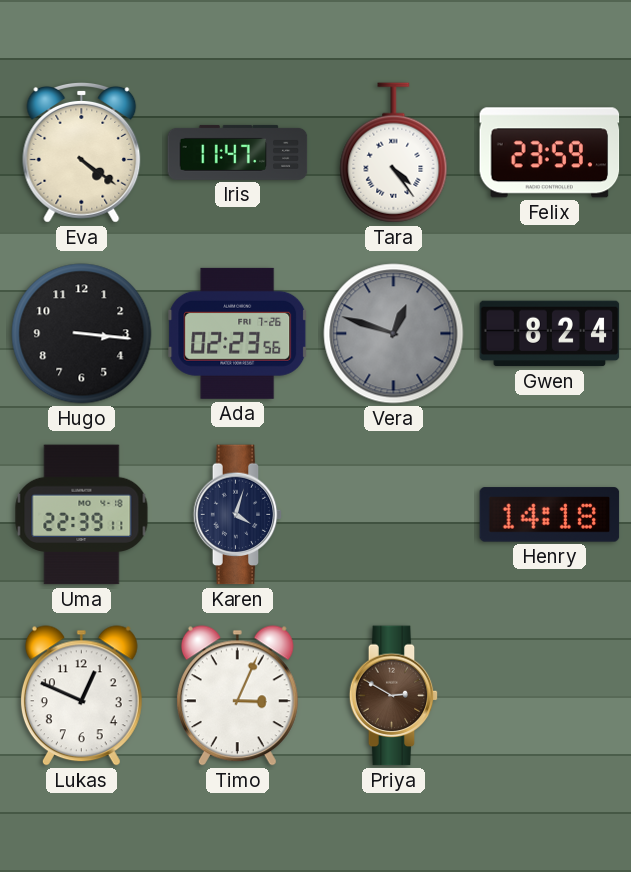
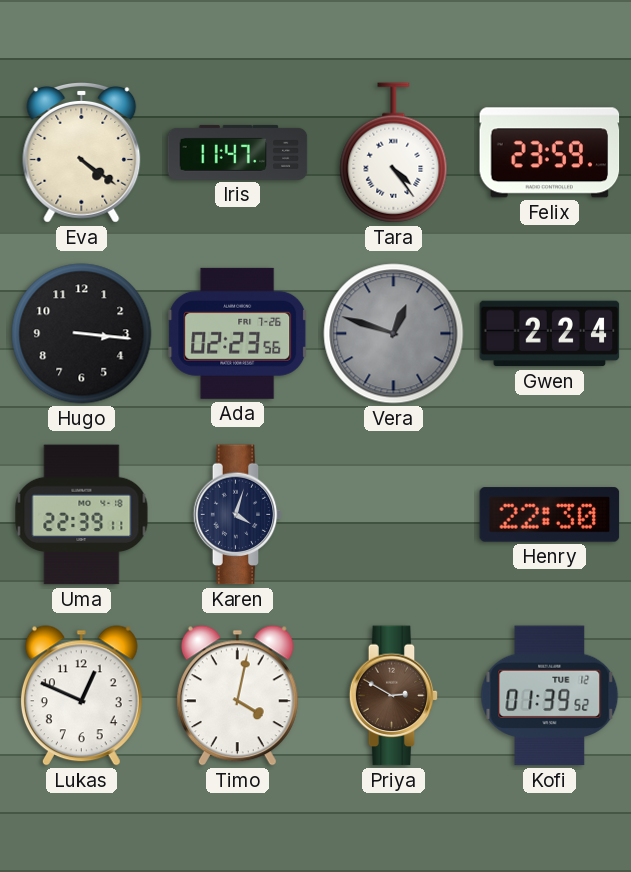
Gwen: 8:24 -> 2:24 (550, 334)
Henry: 14:18 -> 22:30 (550, 515)
Timo: 3:04 -> 4:02 (237, 696)
Kofi: none -> 01:39 (550, 696)
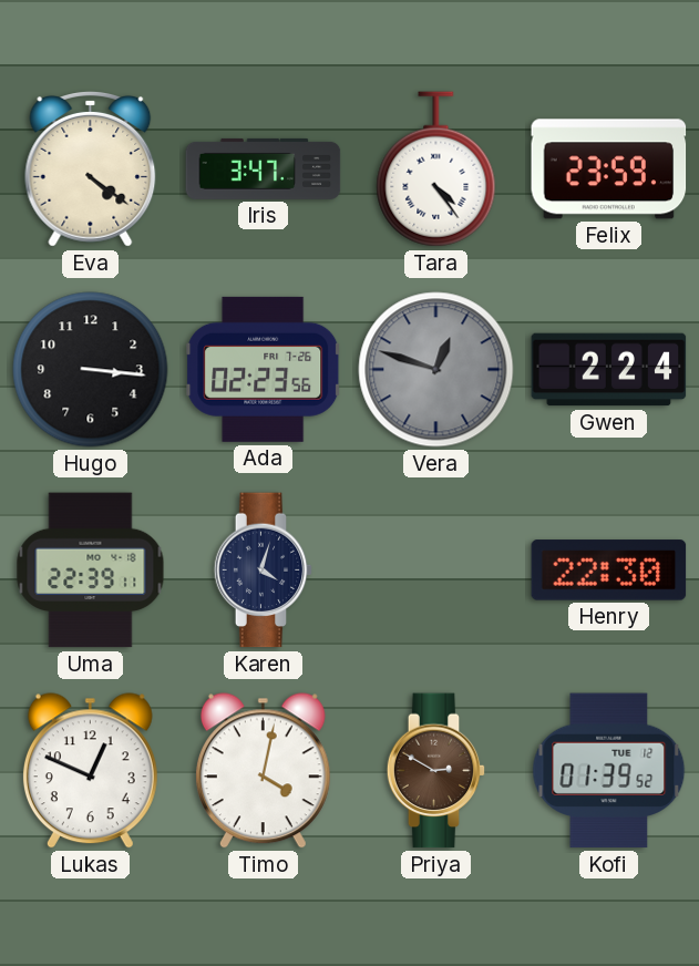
Iris: 11:47 -> 3:47 (264, 168)
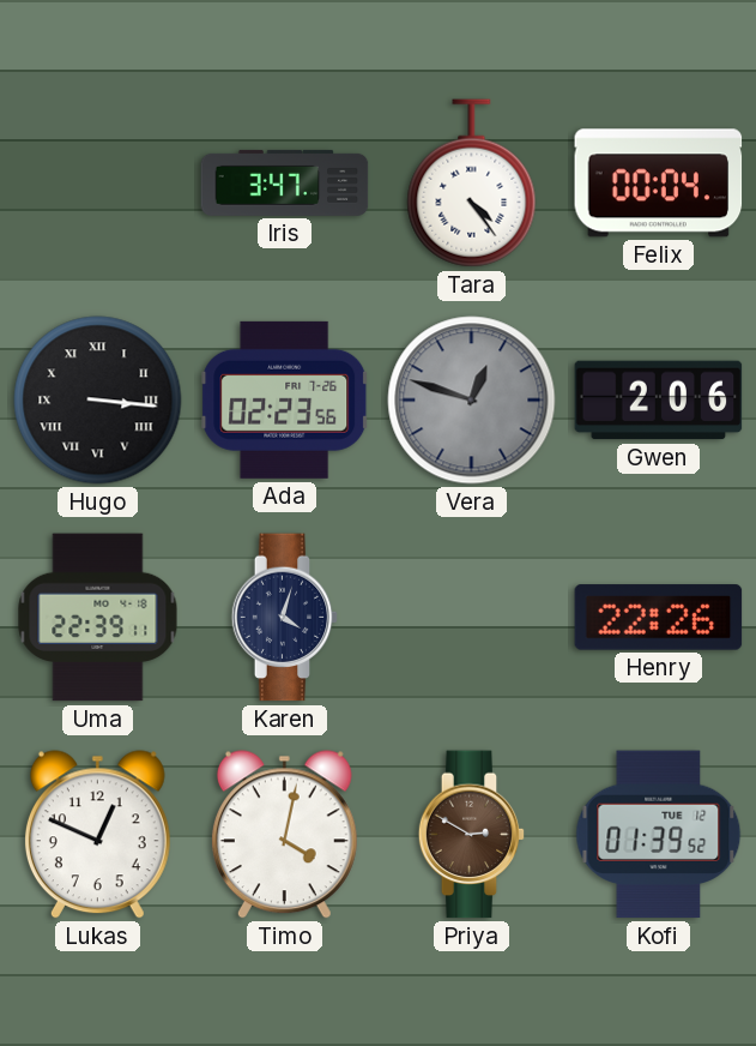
Eva: 4:21 -> none (91, 169)
Felix: 23:59 -> 00:04 (659, 184)
Hugo numerals: Arabic -> Roman (98, 401)
Gwen: 2:24 -> 2:06 (659, 401)
Henry: 22:30 -> 22:26 (659, 618)
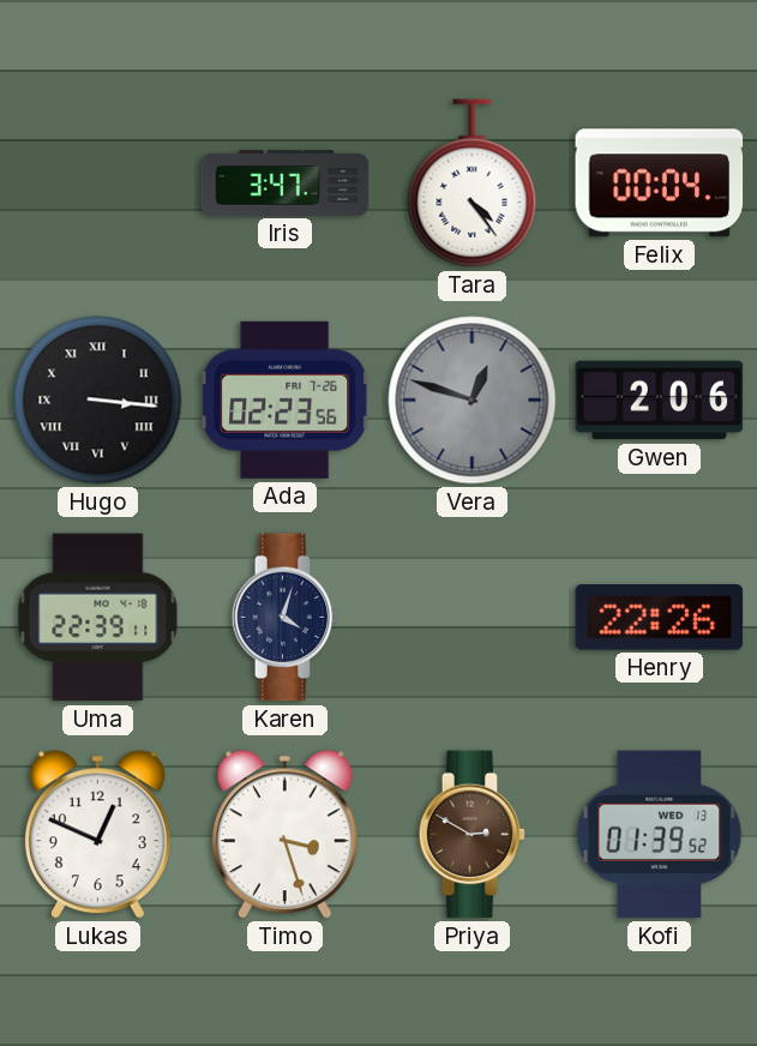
Timo: 4:02 -> 3:27 (284, 835)
Kofi date: TUE 12 -> WED 13 (660, 835)
